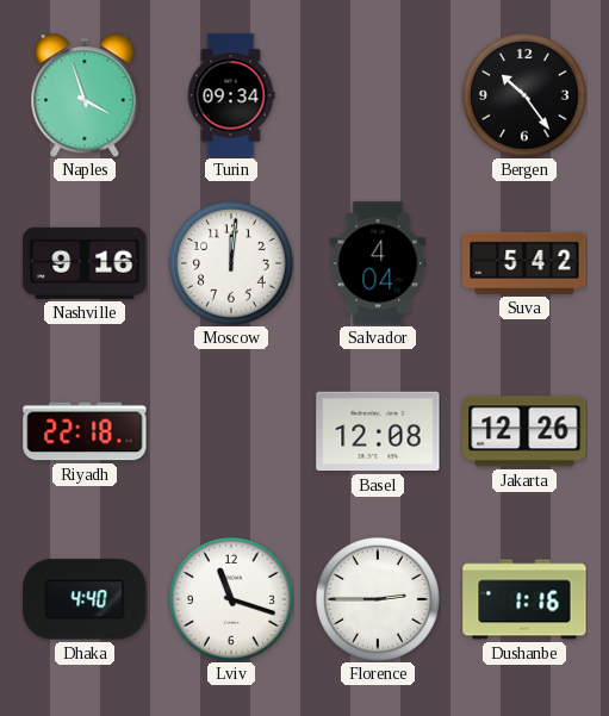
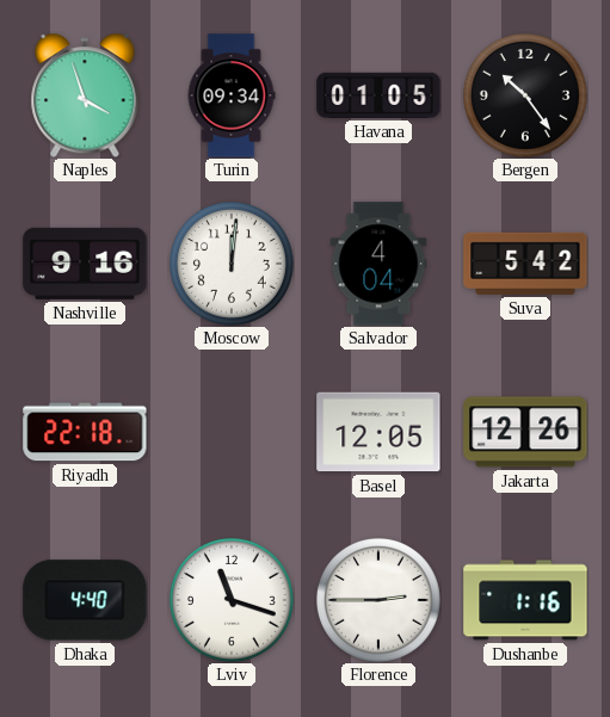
Havana: none -> 01:05 (378, 95)
Basel: 12:08 -> 12:05 (378, 432)
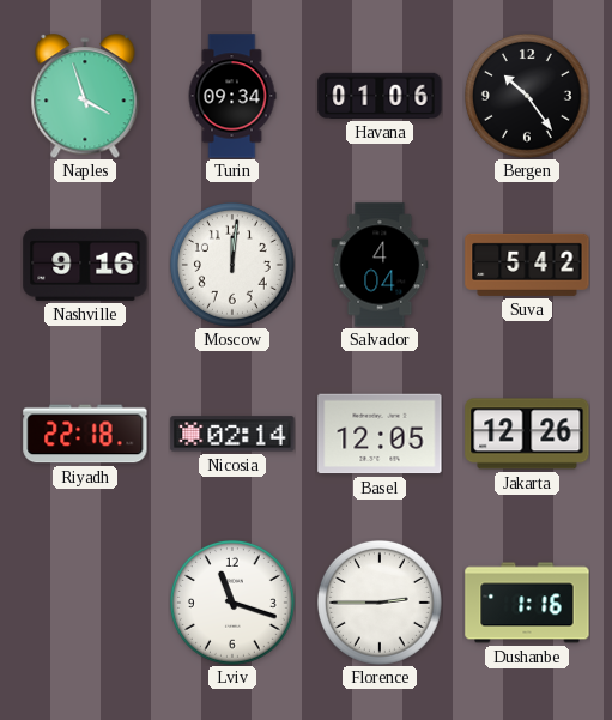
Havana: 01:05 -> 01:06 (380, 96)
Nicosia: none -> 02:14 (232, 434)
Dhaka: 4:40 -> none (85, 600)
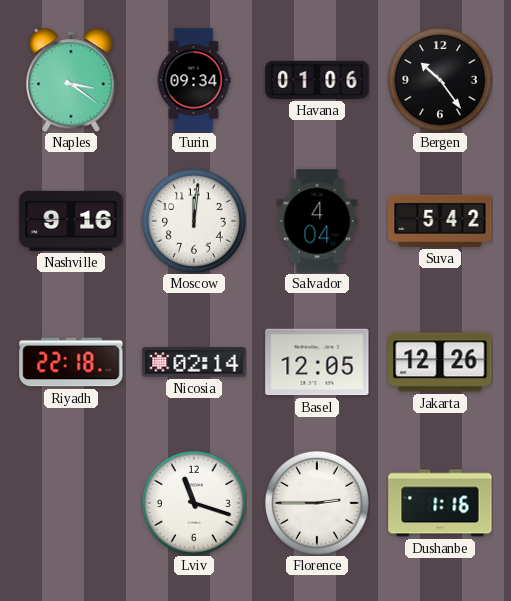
Naples: 3:57 -> 3:21 (71, 80)
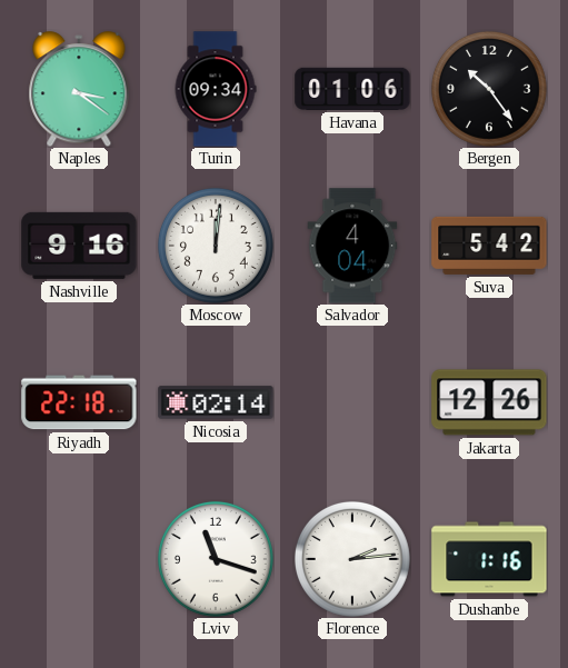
Basel: 12:05 -> none (317, 362)
Florence: 2:45 -> 2:14 (352, 559)
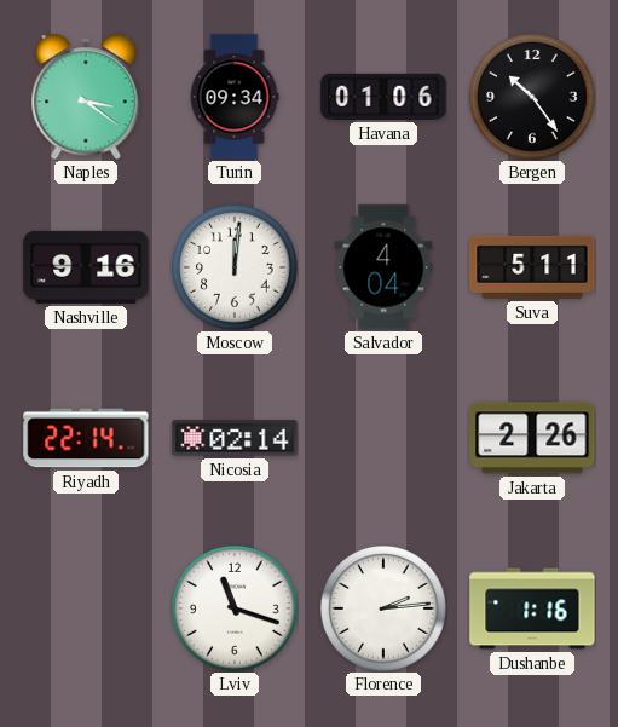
Suva: 5:42 -> 5:11 (532, 267)
Riyadh: 22:18 -> 22:14 (86, 438)
Jakarta: 12:26 -> 2:26 (532, 438)
